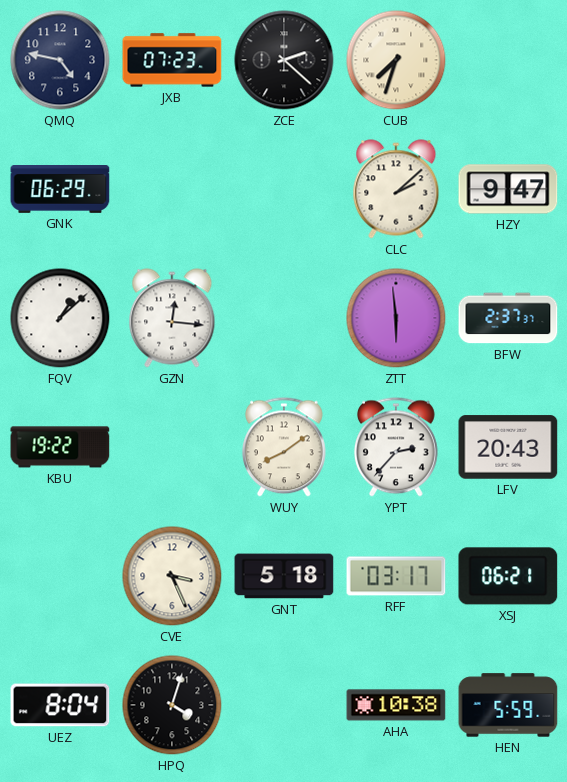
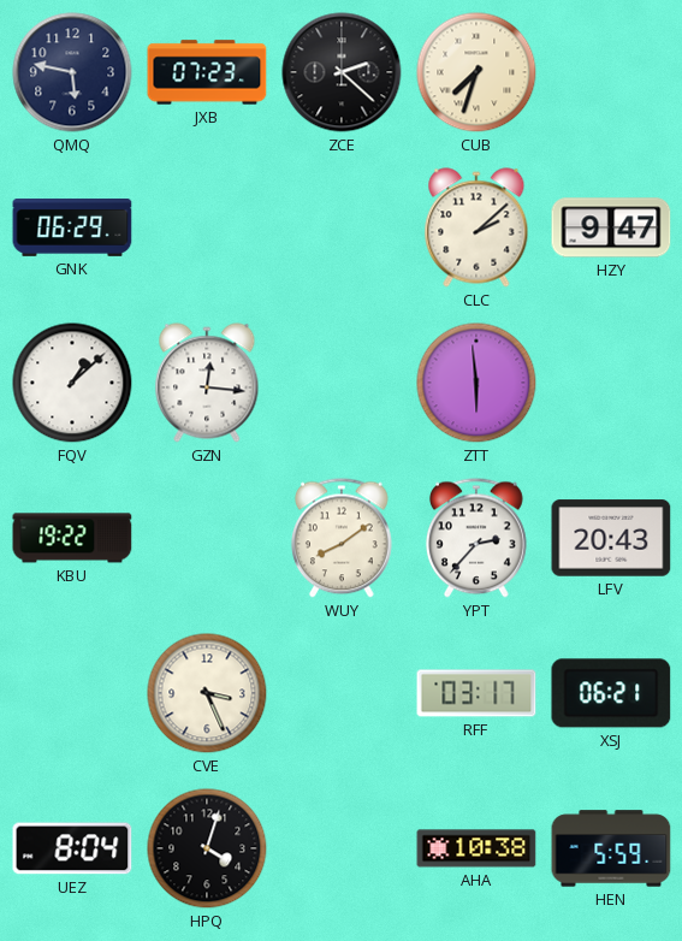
QMQ: 4:47 -> 5:47 (72, 72)
BFW: 2:37 -> none (508, 318)
GNT: 5:18 -> none (284, 576)
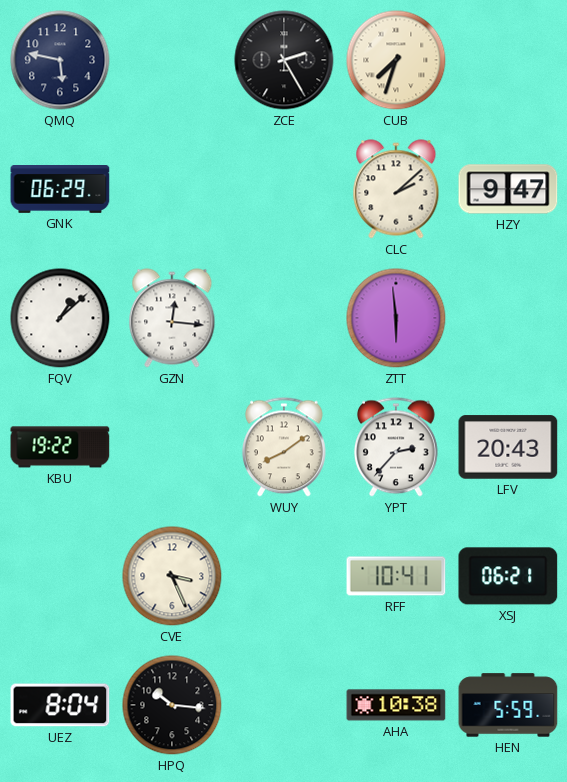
JXB: 07:23 -> none (207, 72)
ZCE: 2:22 -> 2:25 (284, 60)
RFF: 03:17 -> 10:41 (396, 576)
HPQ: 4:03 -> 10:16 (172, 705)
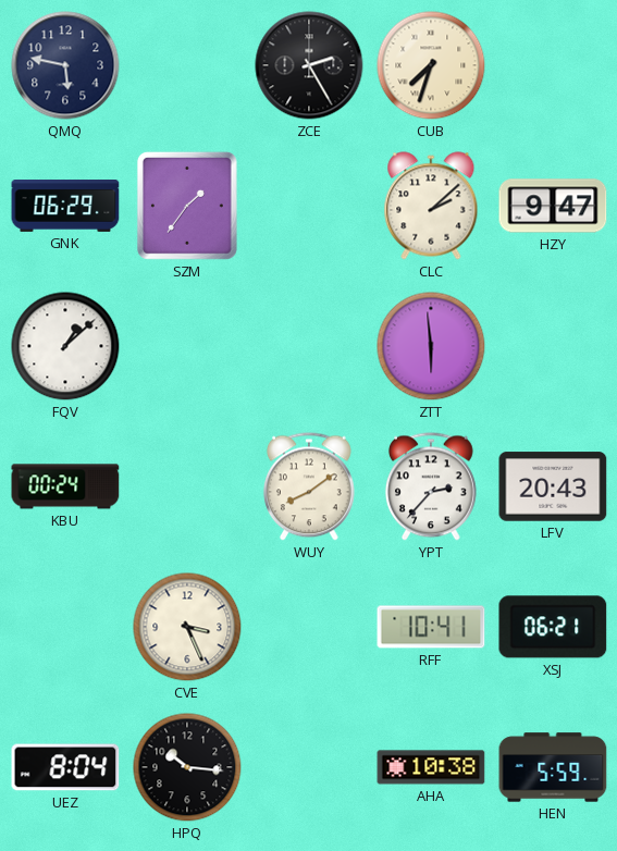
SZM: none -> 1:36 (187, 206)
GZN: 12:16 -> none (172, 318)
KBU: 19:22 -> 00:24 (65, 486)
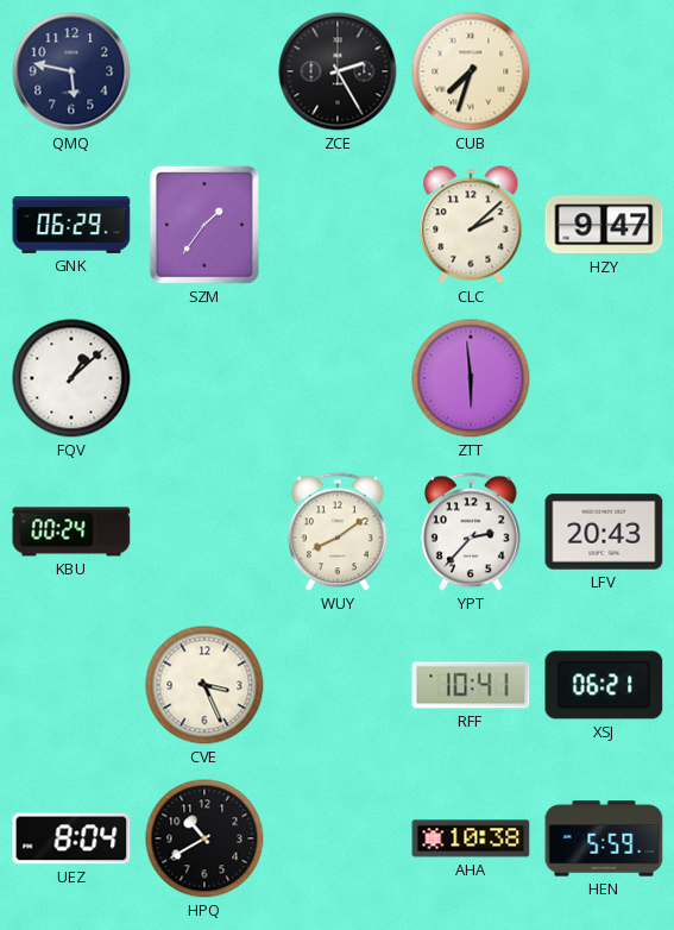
HPQ: 10:16 -> 10:40 (204, 838)
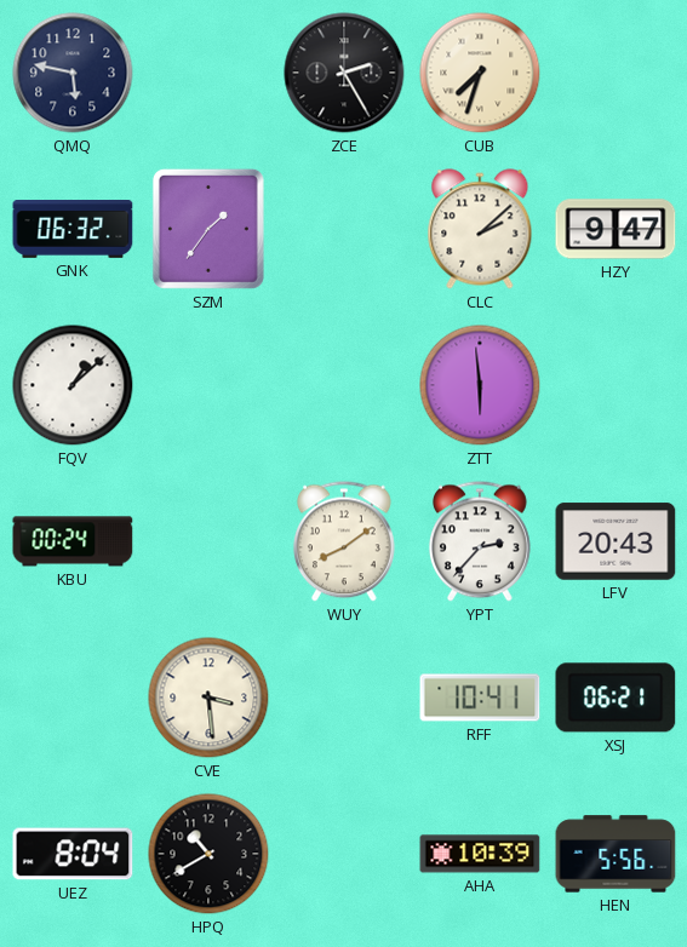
GNK: 06:29 -> 06:32 (73, 230)
CVE: 3:26 -> 3:29 (208, 698)
AHA: 10:38 -> 10:39 (480, 854)
HEN: 5:59 -> 5:56 (616, 854)
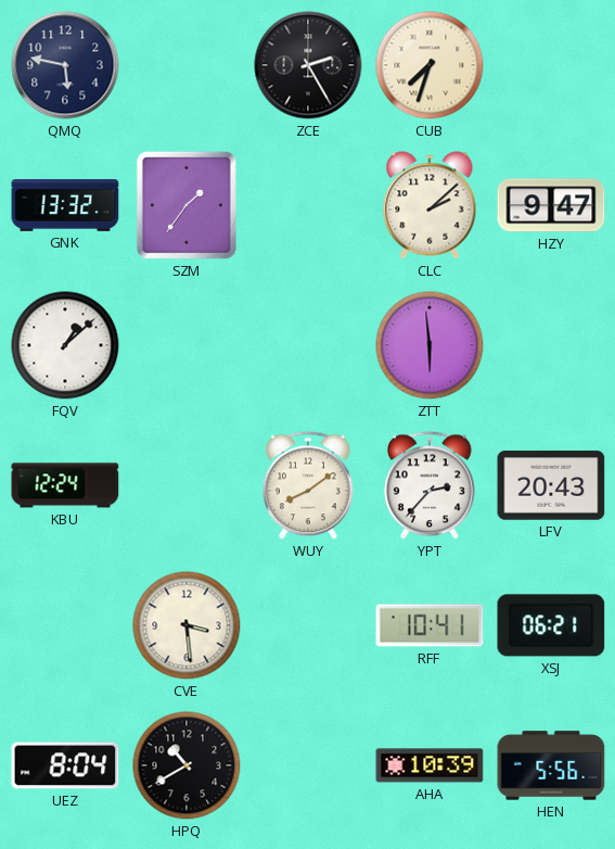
GNK: 06:32 -> 13:32 (65, 206)
KBU: 00:24 -> 12:24 (65, 485)
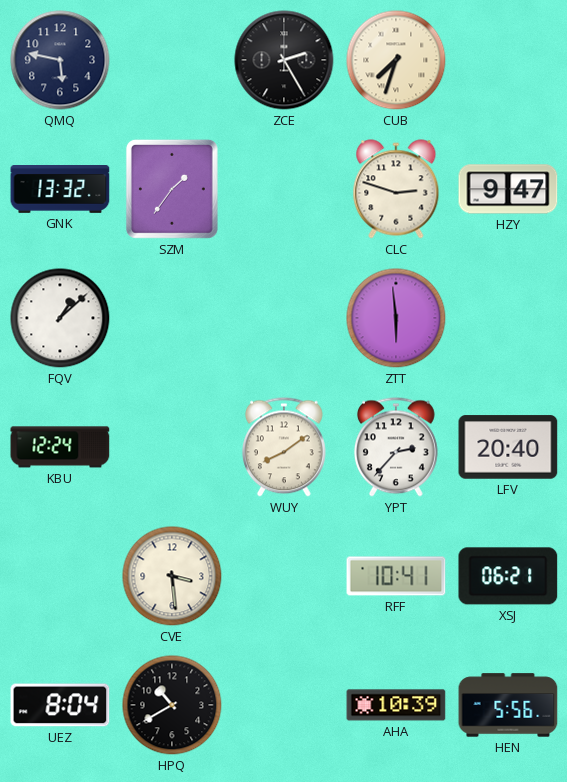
CLC: 2:08 -> 2:48 (396, 189)
LFV: 20:43 -> 20:40 (508, 447)
